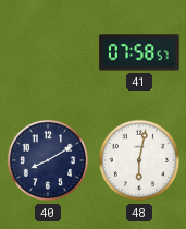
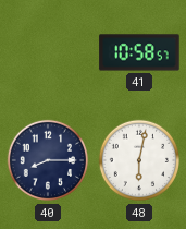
41: 07:58 -> 10:58 (139, 52)
40: 8:10 -> 8:15 (48, 160)
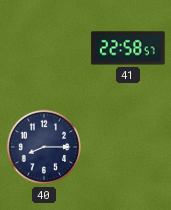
41: 10:58 -> 22:58 (128, 48)
48: 6:02 -> none (139, 160)
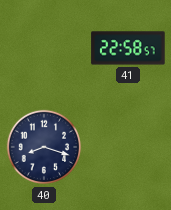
40: 8:15 -> 8:18 (44, 147)
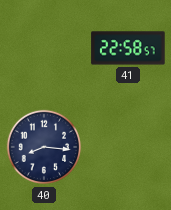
40: 8:18 -> 8:16 (44, 147)
